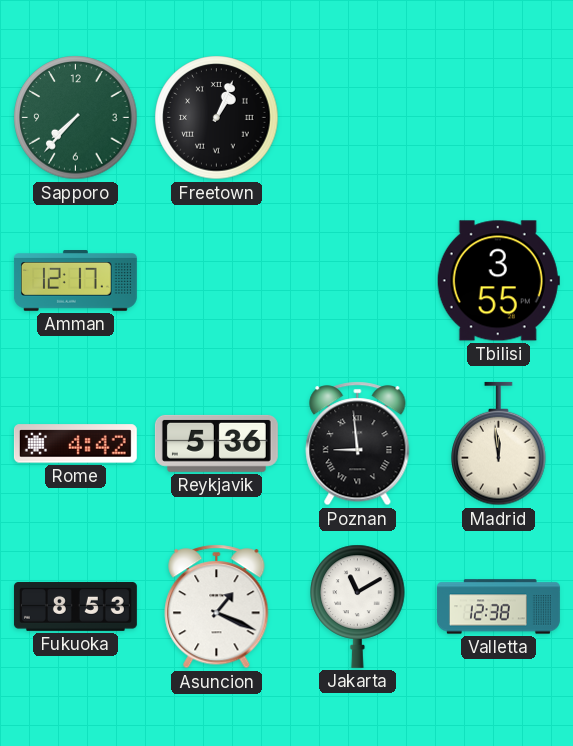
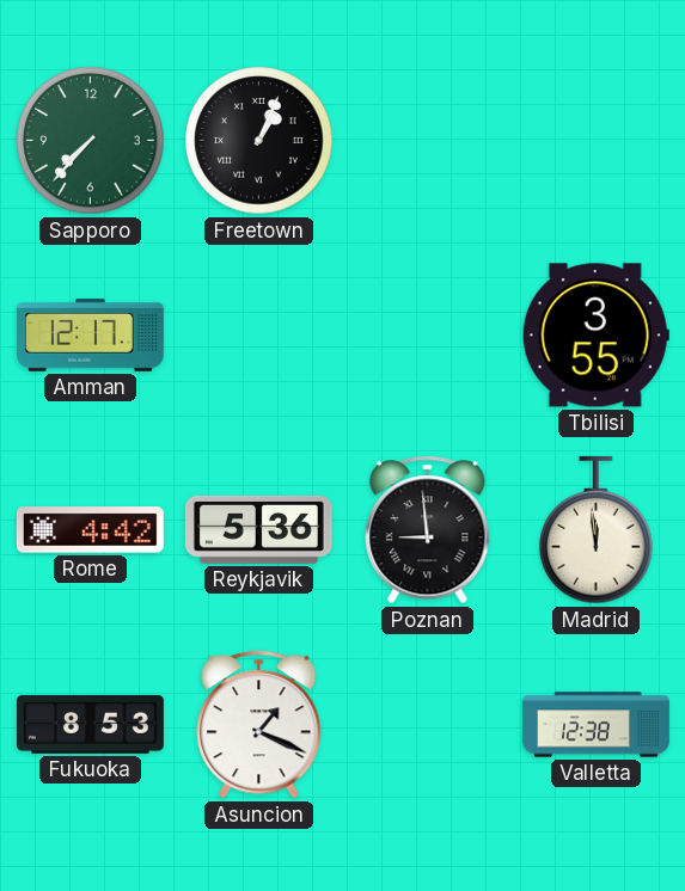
Jakarta: 11:10 -> none (358, 606)
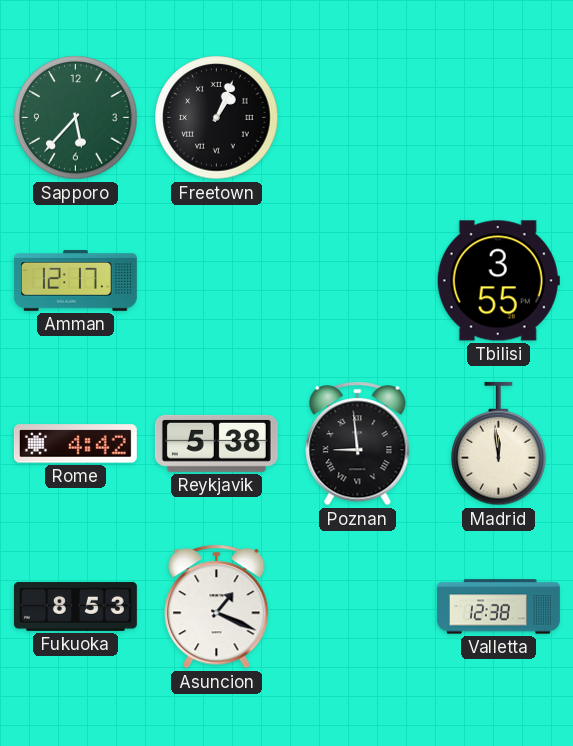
Sapporo: 7:37 -> 5:37 (76, 118)
Reykjavik: 5:36 -> 5:38 (216, 443)
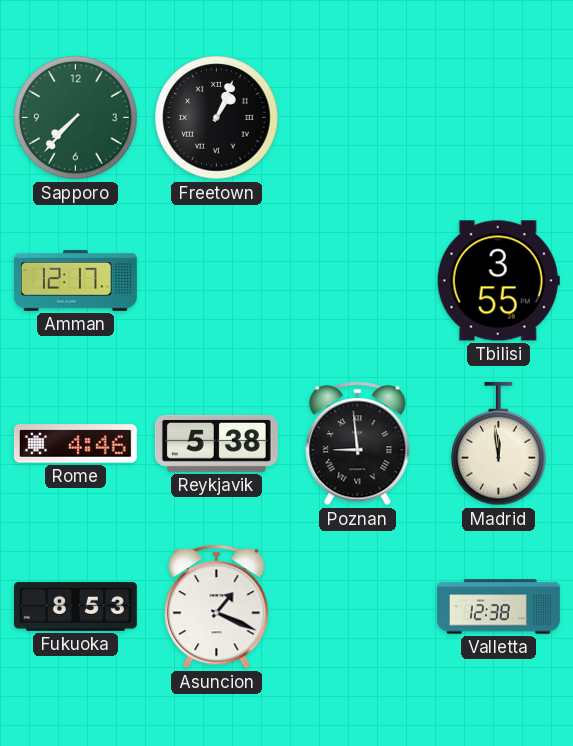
Sapporo: 5:37 -> 7:37 (76, 118)
Rome: 4:42 -> 4:46 (75, 444)
